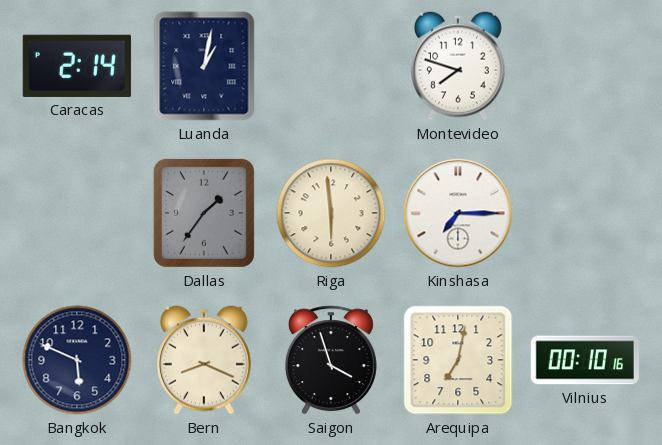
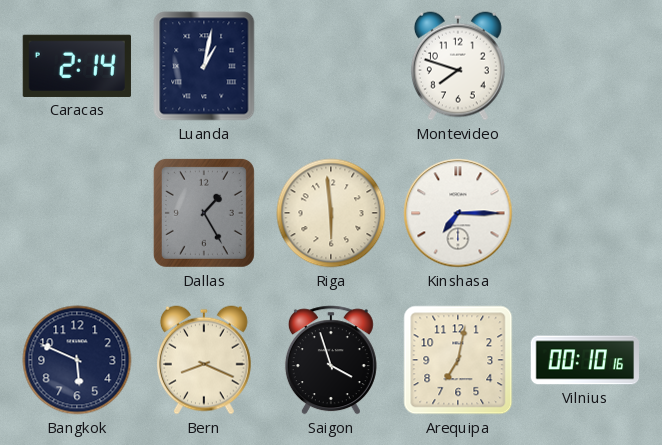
Dallas: 1:36 -> 1:25 (204, 213)
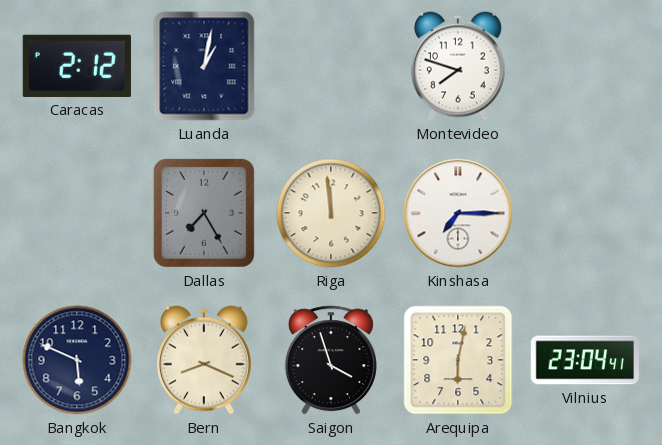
Caracas: 2:14 -> 2:12 (77, 66)
Dallas: 1:25 -> 7:25 (204, 213)
Riga: 5:59 -> 11:59 (331, 213)
Arequipa: 7:02 -> 6:02 (458, 360)
Vilnius: 00:10 -> 23:04 (584, 360)
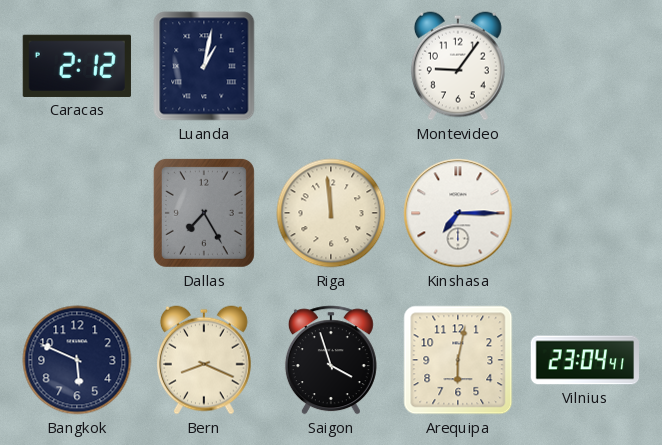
Montevideo: 7:48 -> 9:06 (458, 66)
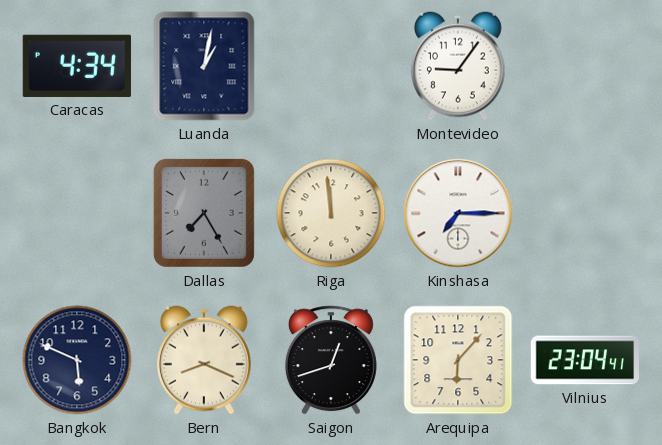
Caracas: 2:12 -> 4:34 (77, 66)
Saigon: 3:57 -> 12:42 (331, 360)
Arequipa: 6:02 -> 6:07 (458, 360)
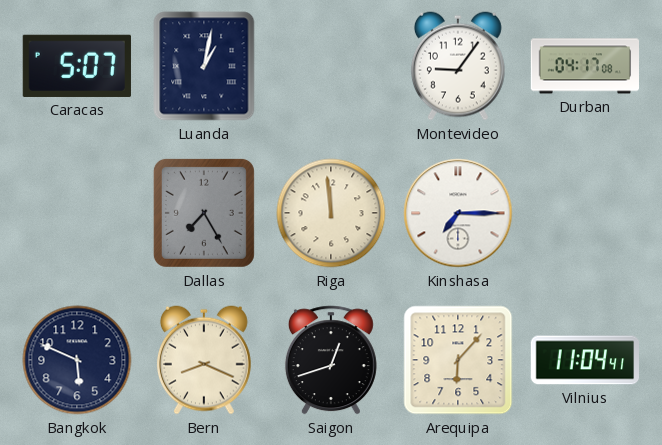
Caracas: 4:34 -> 5:07 (77, 66)
Durban: none -> 04:17 (584, 66)
Vilnius: 23:04 -> 11:04 (584, 360)
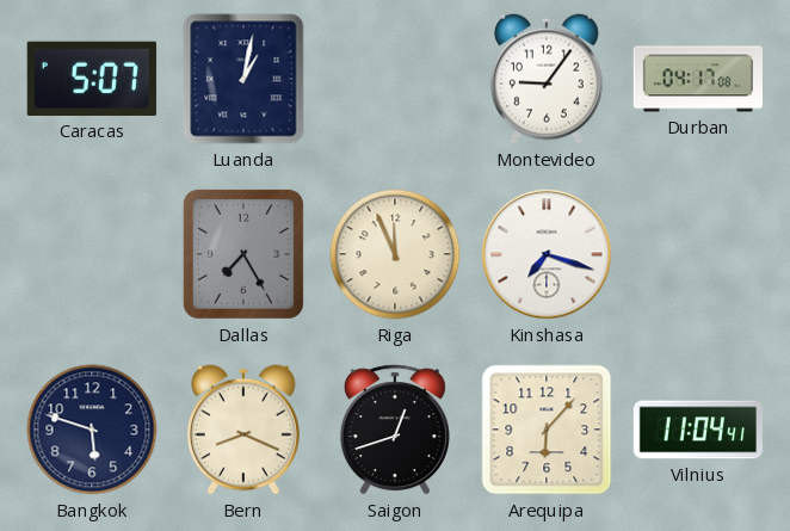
Riga: 11:59 -> 11:56 (395, 254)
Kinshasa: 7:15 -> 7:18 (547, 254)
Bangkok: 5:49 -> 5:48 (92, 430)
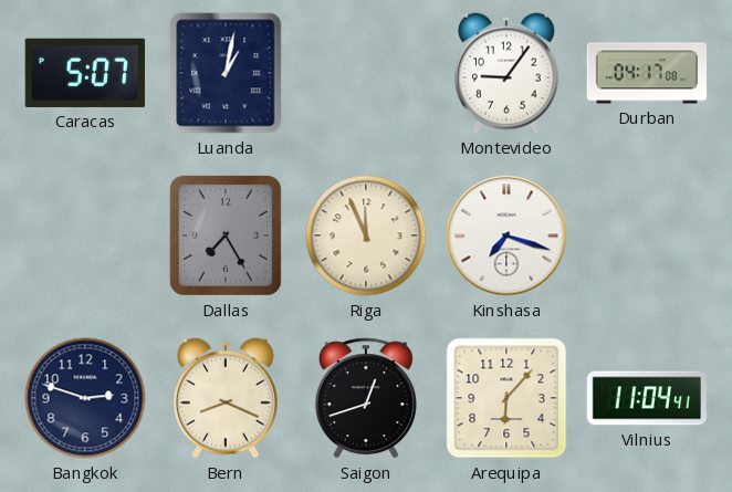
Bangkok: 5:48 -> 2:48 (85, 398)
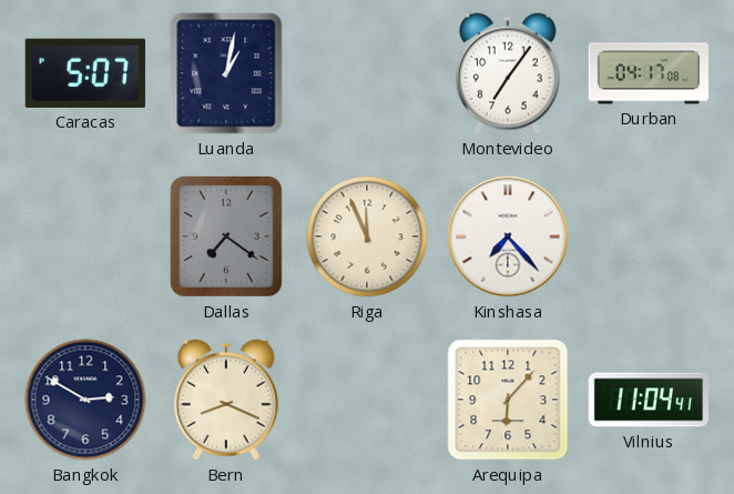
Montevideo: 9:06 -> 7:06 (508, 73)
Dallas: 7:25 -> 7:21 (226, 236)
Kinshasa: 7:18 -> 7:23 (508, 236)
Bangkok: 2:48 -> 2:50 (85, 400)
Saigon: 12:42 -> none (366, 398)
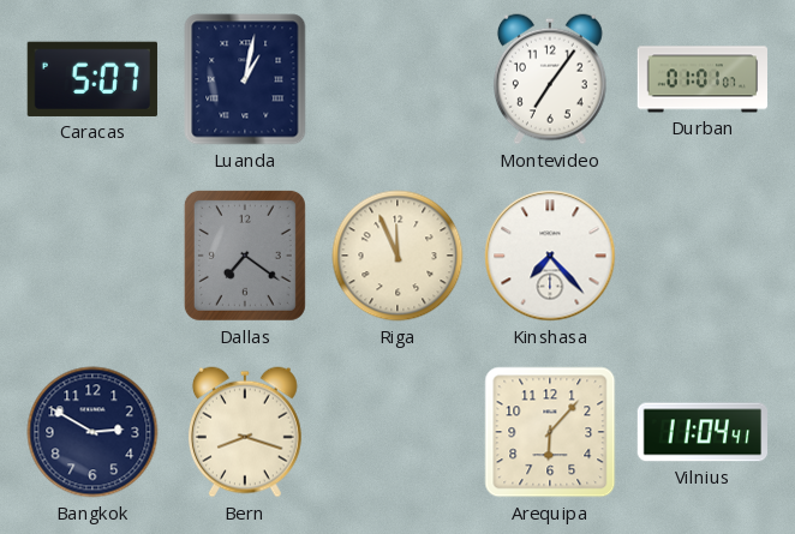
Durban: 04:17 -> 01:01 (701, 79)
Bern: 8:19 -> 8:18 (245, 432)
